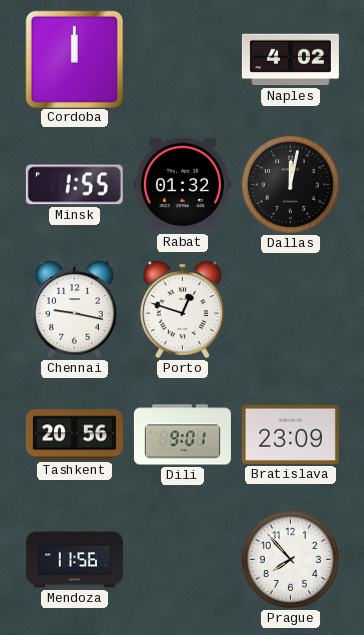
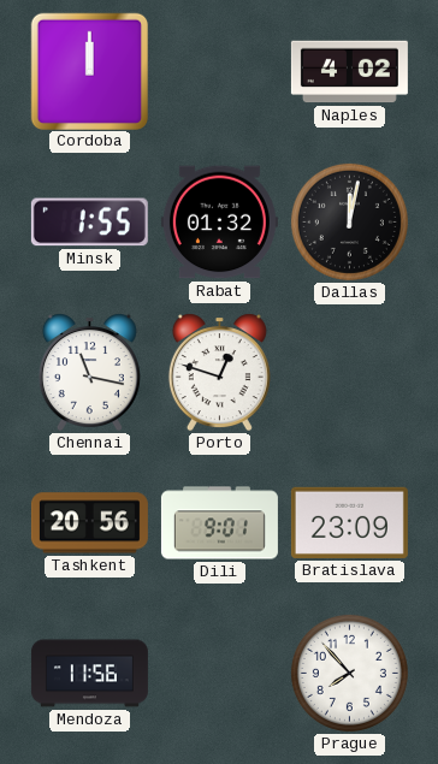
Chennai: 9:17 -> 11:17 (89, 373)
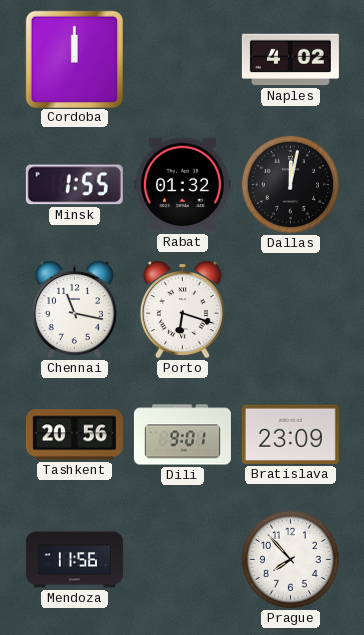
Porto: 12:48 -> 6:18 (182, 310)
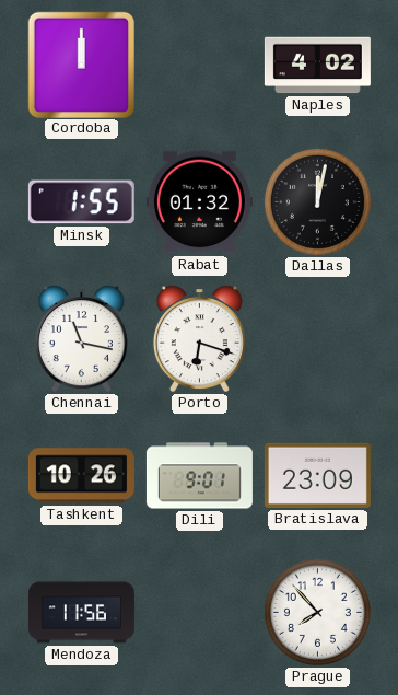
Tashkent: 20:56 -> 10:26 (81, 476)
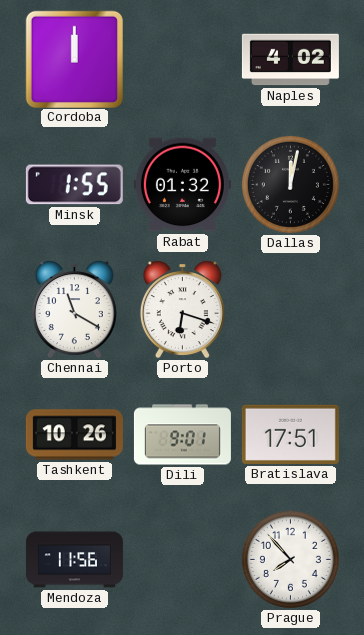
Chennai: 11:17 -> 11:20 (74, 310)
Bratislava: 23:09 -> 17:51 (290, 434)
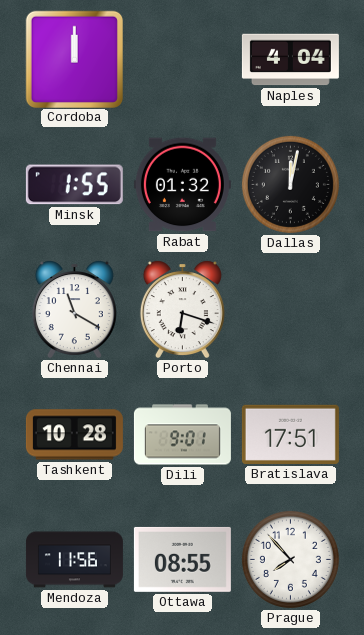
Naples: 4:02 -> 4:04 (290, 60)
Tashkent: 10:26 -> 10:28 (74, 435)
Ottawa: none -> 08:55 (182, 559)
